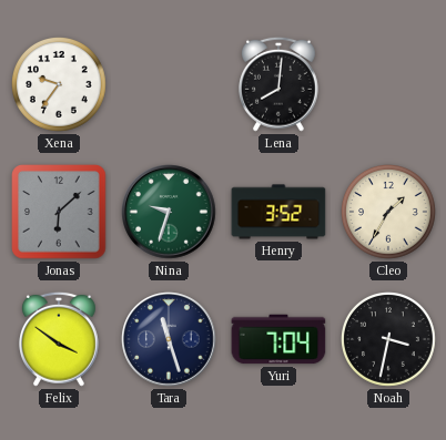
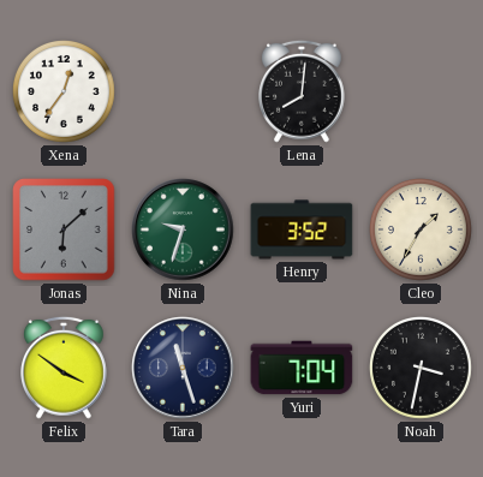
Xena: 9:36 -> 12:36 (65, 93)
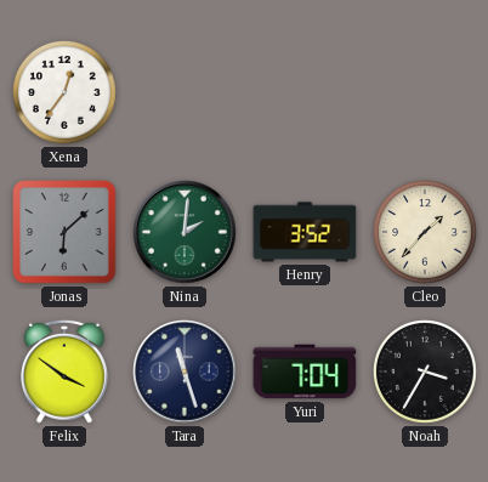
Lena: 8:01 -> none (303, 91)
Nina: 9:33 -> 2:01 (185, 232)
Cleo: 1:35 -> 1:37 (426, 233)
Noah: 3:32 -> 3:35 (426, 373)
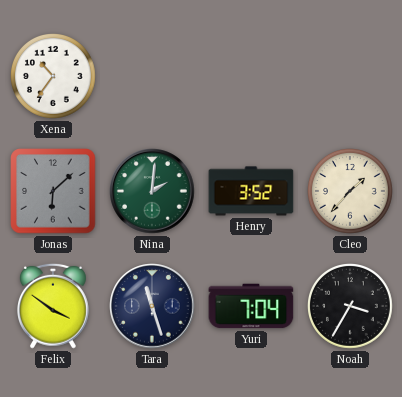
Xena: 12:36 -> 10:36 (54, 77)
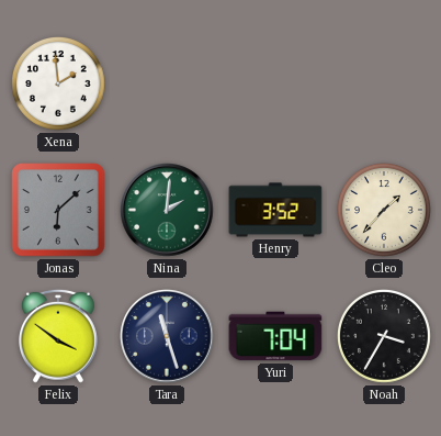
Xena: 10:36 -> 1:59 (59, 85)
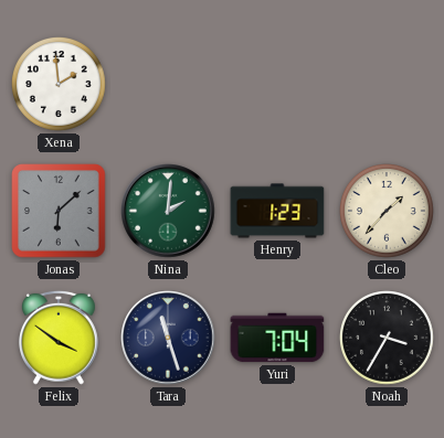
Henry: 3:52 -> 1:23 (277, 211)
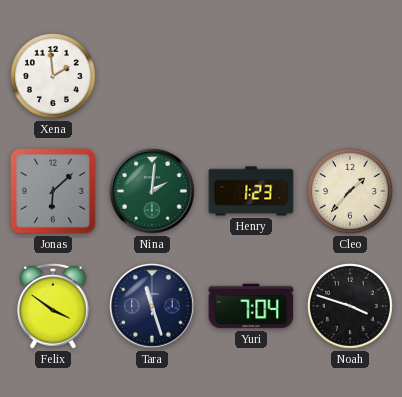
Noah: 3:35 -> 3:48 (351, 307)
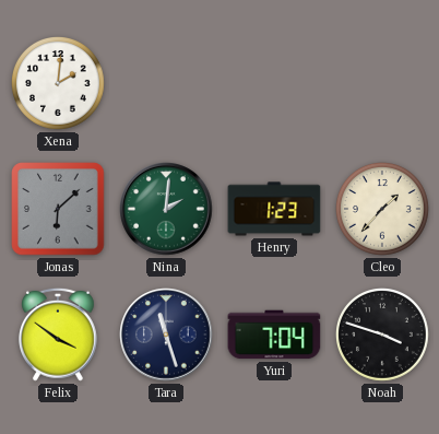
Xena: 1:59 -> 2:01 (59, 84)
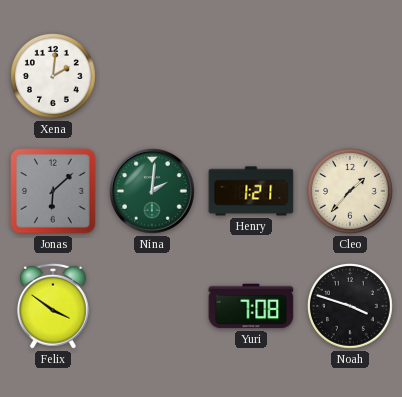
Henry: 1:23 -> 1:21 (251, 191)
Tara: 11:27 -> none (166, 335)
Yuri: 7:04 -> 7:08 (251, 306)
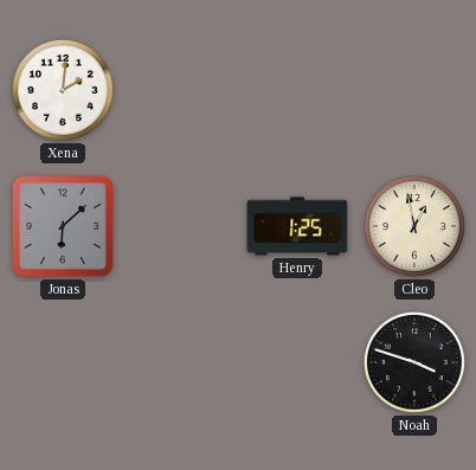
Nina: 2:01 -> none (152, 191)
Henry: 1:21 -> 1:25 (297, 226)
Cleo: 1:37 -> 12:58 (416, 227)
Felix: 3:51 -> none (54, 306)
Yuri: 7:08 -> none (251, 306)
